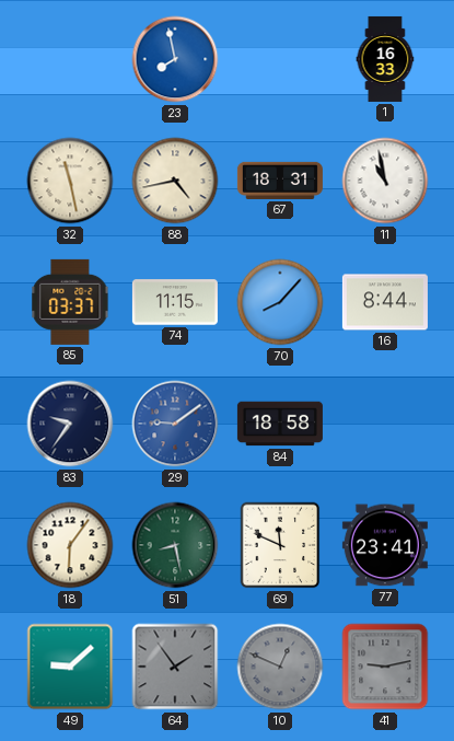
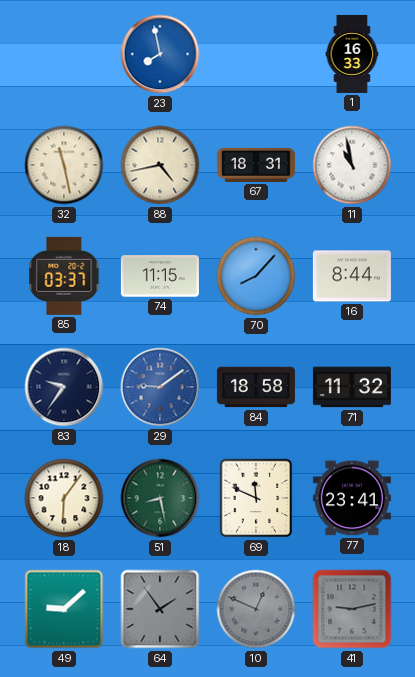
71: none -> 11:32 (352, 387)
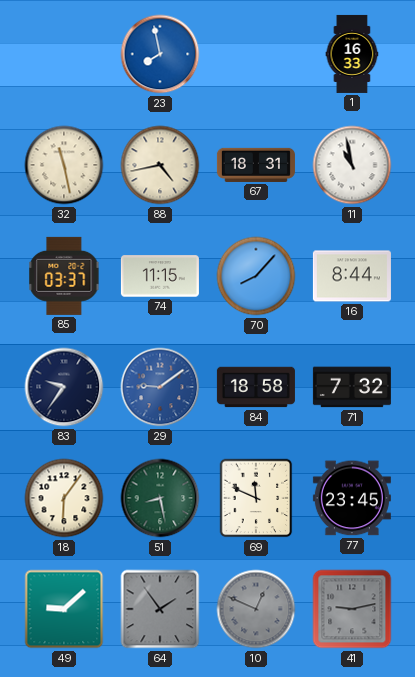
71: 11:32 -> 7:32 (352, 387)
77: 23:41 -> 23:45 (352, 498)
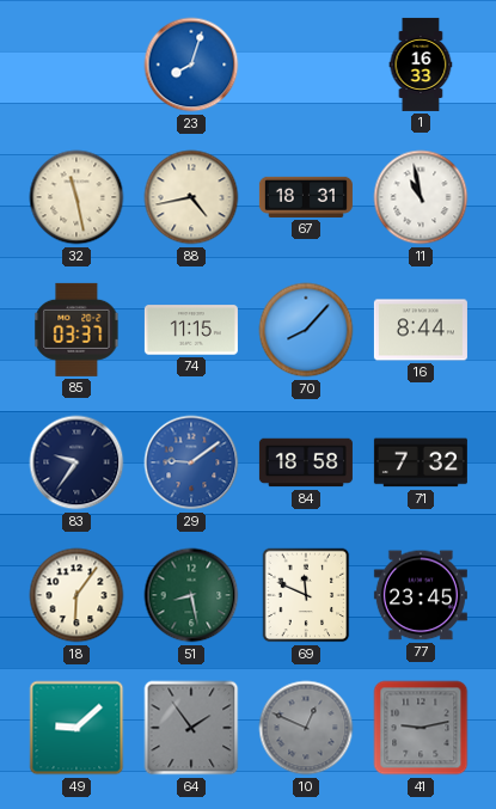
23: 7:58 -> 8:03 (191, 65)
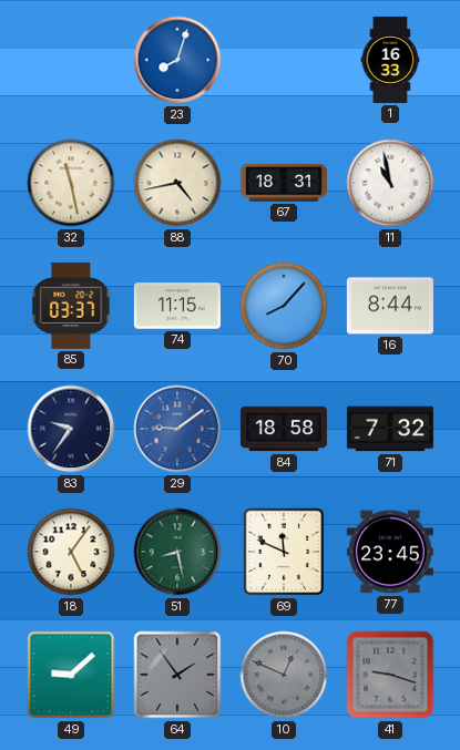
18: 6:06 -> 5:06 (71, 552)
41: 9:13 -> 9:18 (390, 675)
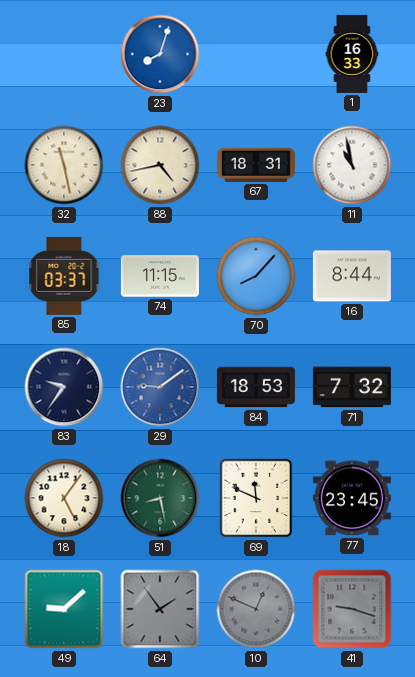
84: 18:58 -> 18:53 (256, 387)
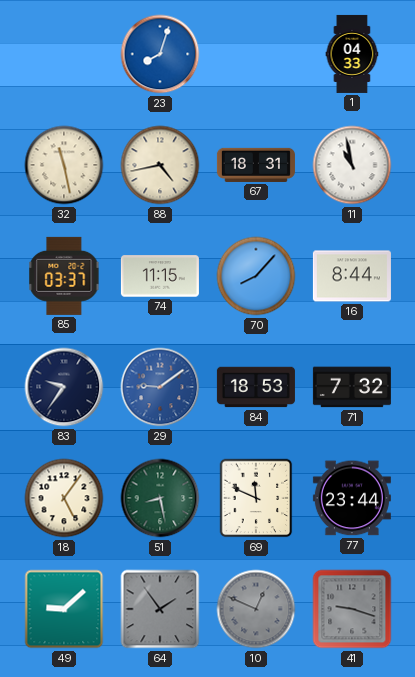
1: 16:33 -> 04:33 (352, 54)
77: 23:45 -> 23:44 (352, 498)
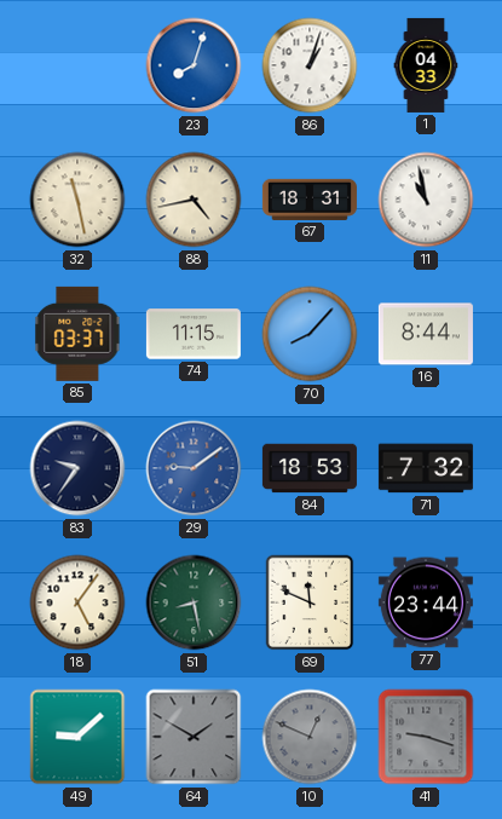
86: none -> 1:03 (310, 65)
64: 1:54 -> 1:50 (194, 737)
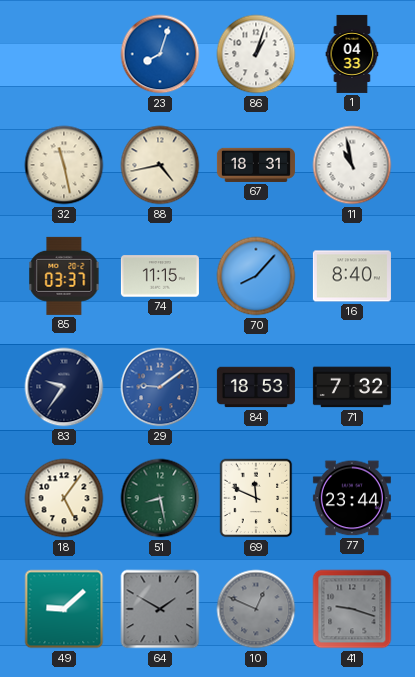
16: 8:44 -> 8:40 (352, 276)
